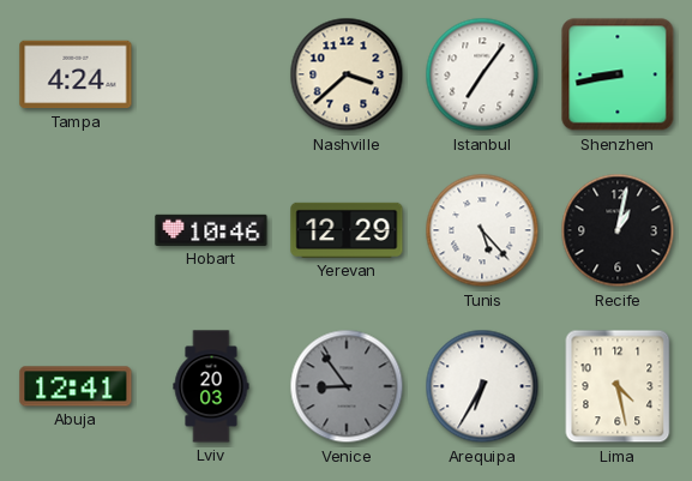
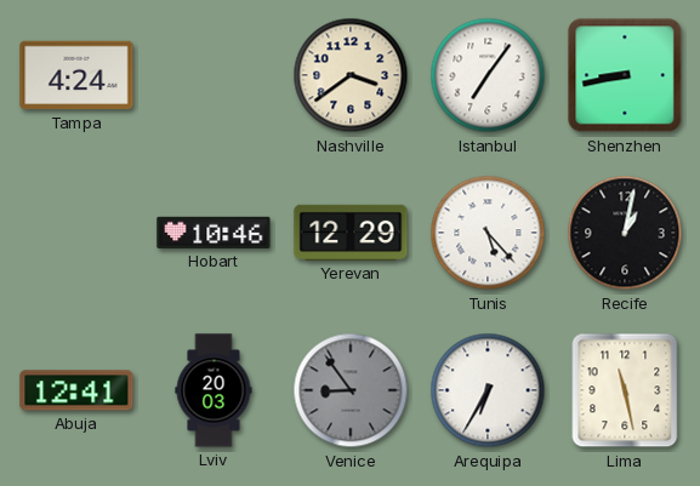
Nashville: 3:38 -> 3:39 (351, 75)
Lima: 4:28 -> 11:28 (625, 390)
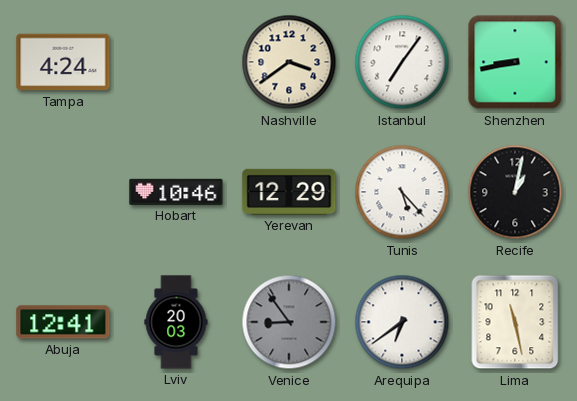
Arequipa: 6:35 -> 6:39 (402, 322)
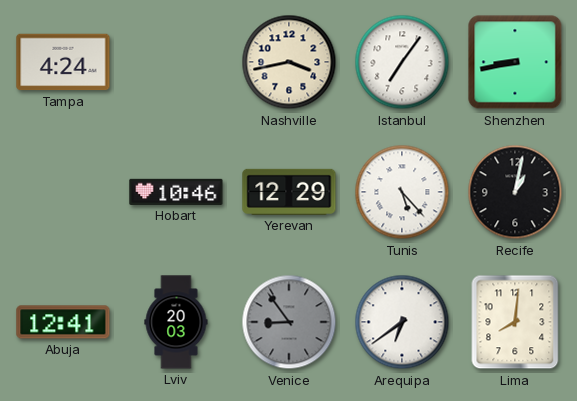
Nashville: 3:39 -> 3:43 (289, 62)
Lima: 11:28 -> 8:01 (515, 322)
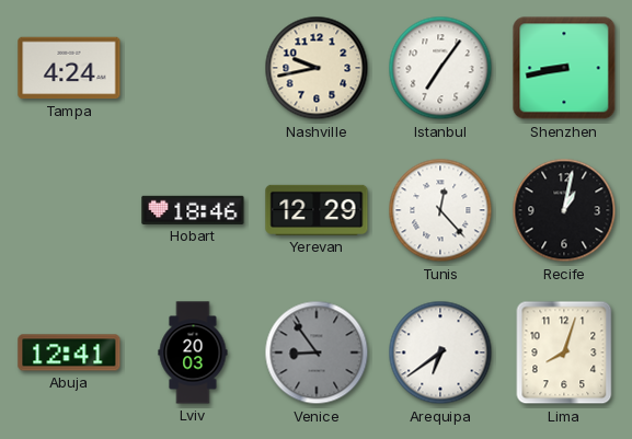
Nashville: 3:43 -> 9:43 (317, 68)
Hobart: 10:46 -> 18:46 (193, 210)
Tunis: 5:23 -> 12:23 (440, 210)
Lima: 8:01 -> 8:03 (564, 353)
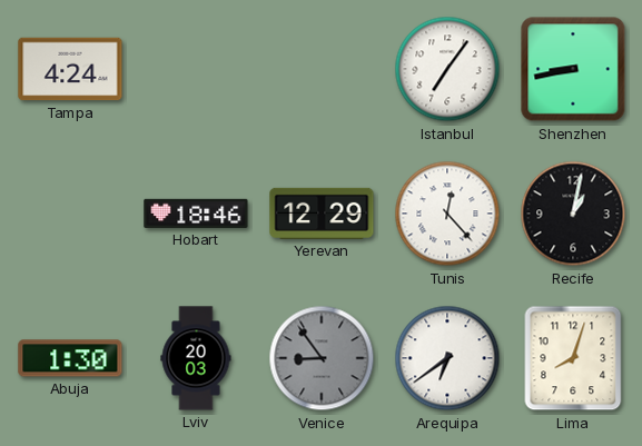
Nashville: 9:43 -> none (317, 68)
Abuja: 12:41 -> 1:30 (70, 358)
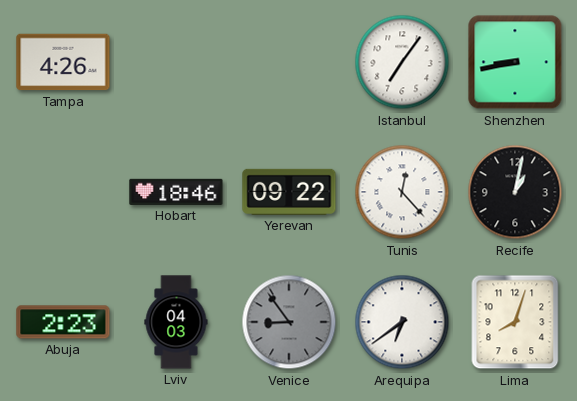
Tampa: 4:24 -> 4:26 (63, 62)
Yerevan: 12:29 -> 09:22 (289, 192)
Abuja: 1:30 -> 2:23 (63, 322)
Lviv: 20:03 -> 04:03 (176, 322)
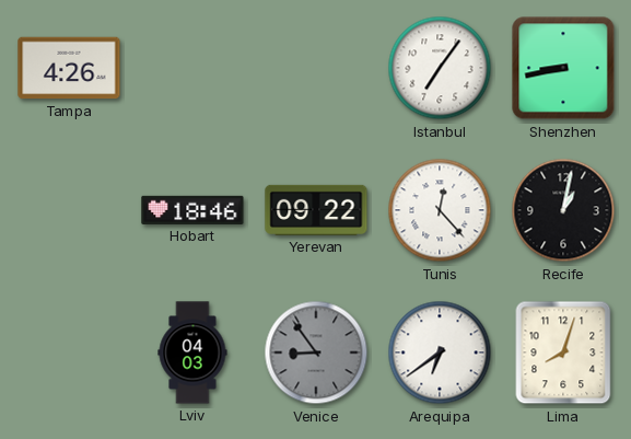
Abuja: 2:23 -> none (63, 322)
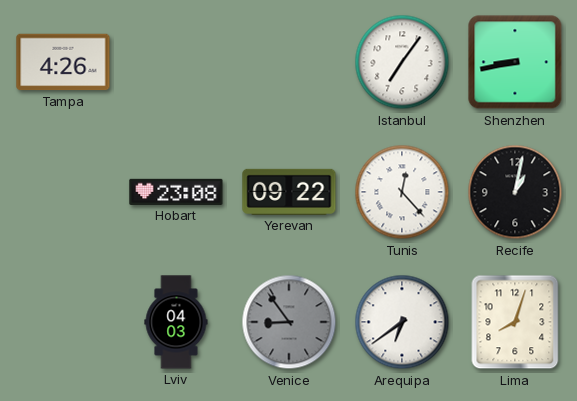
Hobart: 18:46 -> 23:08 (176, 192)
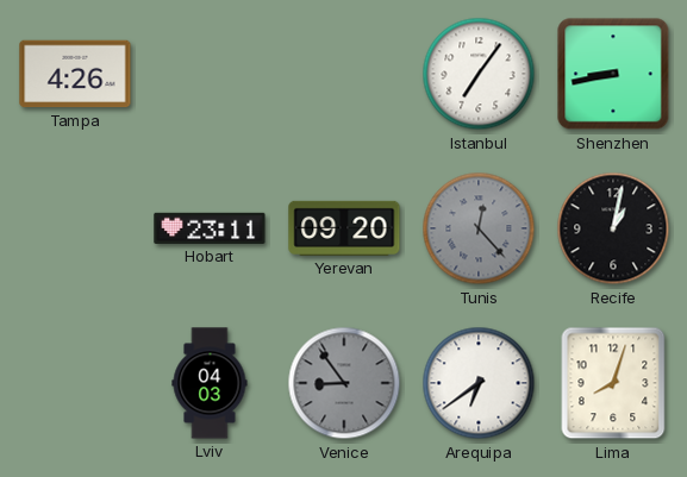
Hobart: 23:08 -> 23:11 (210, 228)
Yerevan: 09:22 -> 09:20 (344, 228)
Tunis dial: white -> grey (479, 228)
